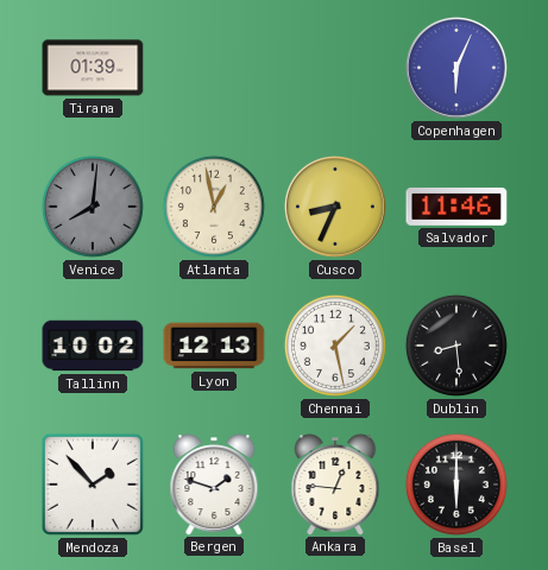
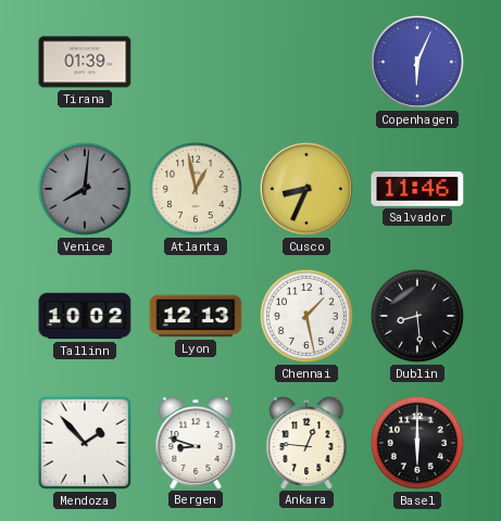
Bergen: 1:48 -> 8:48 (196, 443)
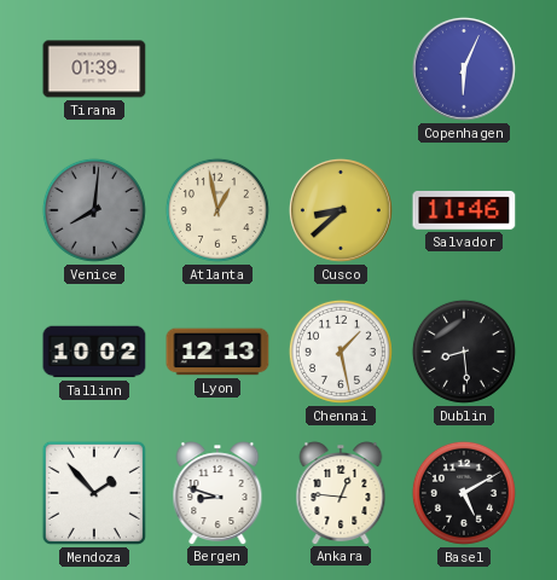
Cusco: 8:34 -> 8:38 (341, 210)
Basel: 6:00 -> 5:10 (464, 493)
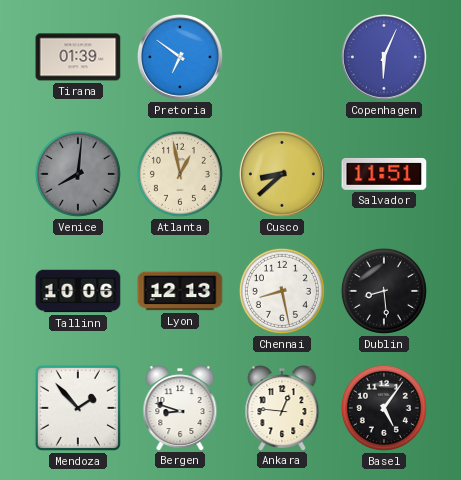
Pretoria: none -> 6:51 (180, 57)
Salvador: 11:46 -> 11:51 (384, 174)
Tallinn: 10:02 -> 10:06 (78, 291)
Chennai: 1:28 -> 8:28 (282, 291)
Basel: 5:10 -> 5:06 (384, 408)
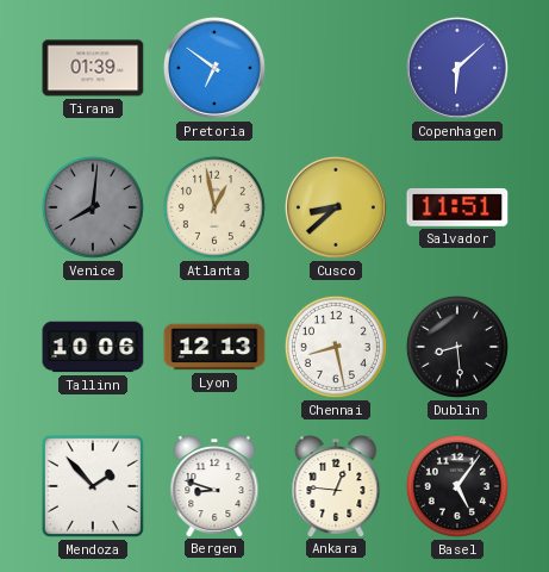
Copenhagen: 6:04 -> 6:08 (457, 68)
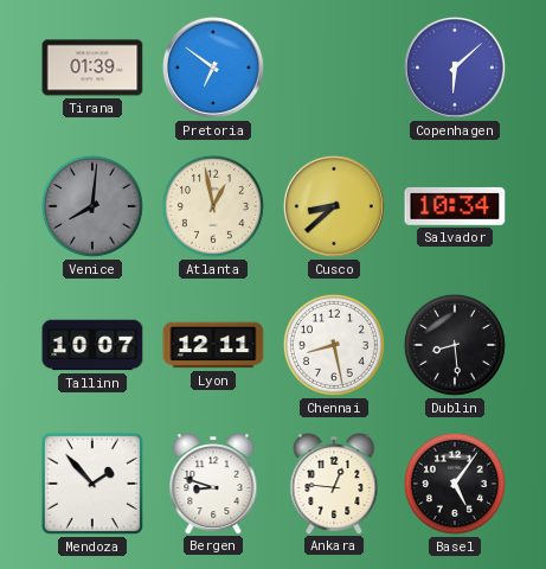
Salvador: 11:51 -> 10:34 (455, 206)
Tallinn: 10:06 -> 10:07 (92, 345)
Lyon: 12:13 -> 12:11 (213, 345)
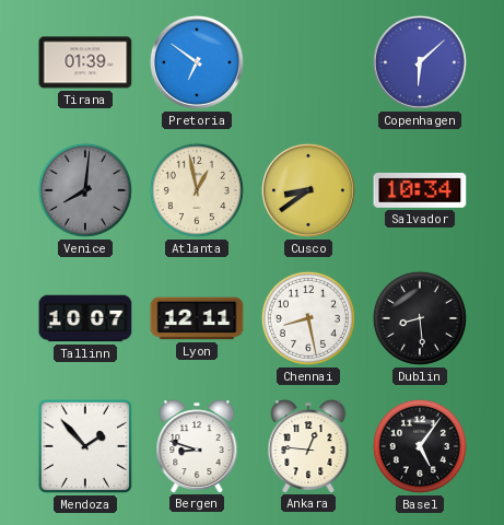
Cusco: 8:38 -> 8:39 (308, 190)
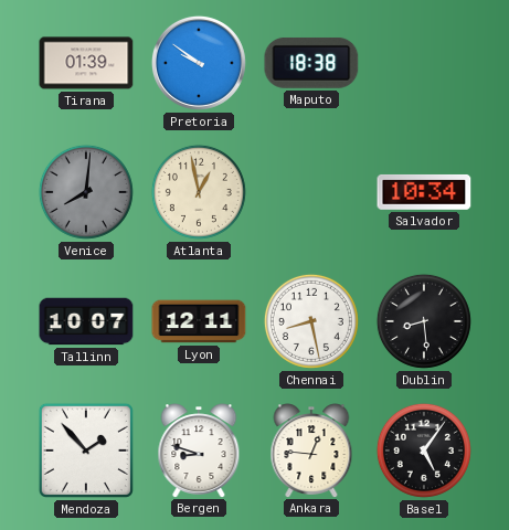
Pretoria: 6:51 -> 9:51 (199, 63)
Maputo: none -> 18:38 (311, 63)
Copenhagen: 6:08 -> none (420, 62)
Cusco: 8:39 -> none (308, 190)
